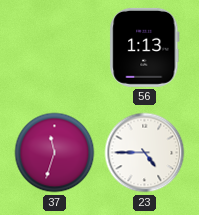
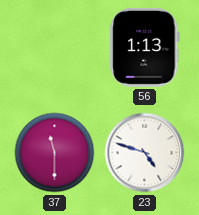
37: 11:33 -> 11:30 (55, 153)
23: 4:45 -> 4:48 (145, 153)
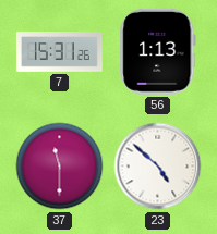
7: none -> 15:31 (59, 52)
23: 4:48 -> 4:52 (158, 167)
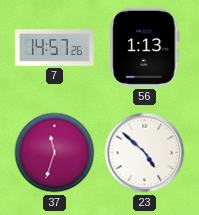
7: 15:31 -> 14:57 (54, 48)
37: 11:30 -> 11:33 (55, 153)
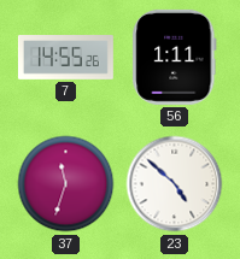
7: 14:57 -> 14:55 (65, 58)
56: 1:13 -> 1:11 (175, 57)
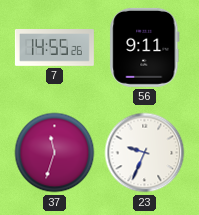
56: 1:11 -> 9:11 (145, 47)
23: 4:52 -> 9:34 (145, 153)
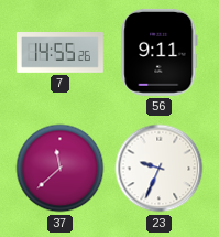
37: 11:33 -> 11:38 (61, 169)
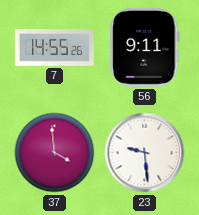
37: 11:38 -> 3:59 (55, 153)
23: 9:34 -> 9:29 (145, 153)
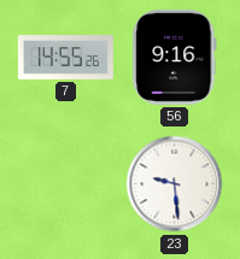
56: 9:11 -> 9:16 (175, 57)
37: 3:59 -> none (55, 153)
